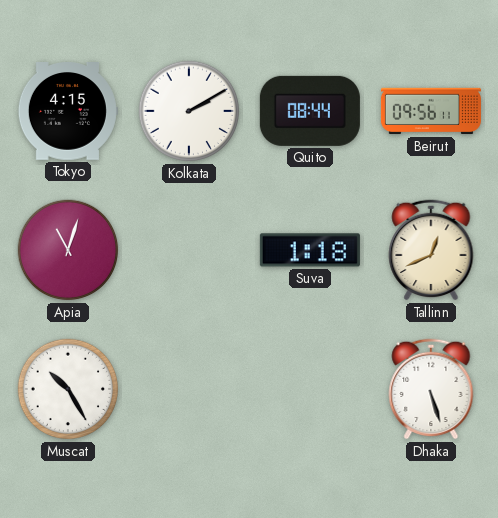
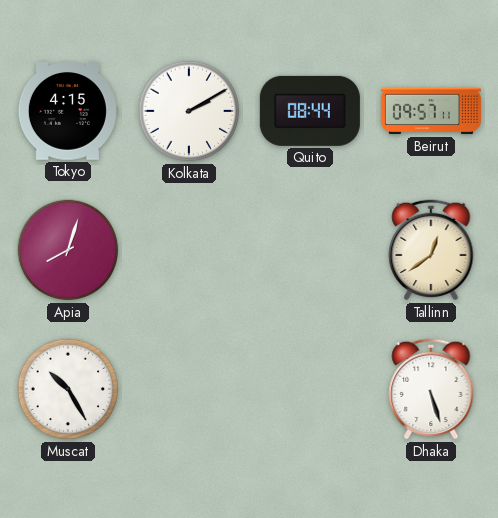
Beirut: 09:56 -> 09:57 (431, 111)
Apia: 11:03 -> 8:03 (68, 250)
Suva: 1:18 -> none (310, 250)
Tallinn: 12:41 -> 12:39 (431, 250)
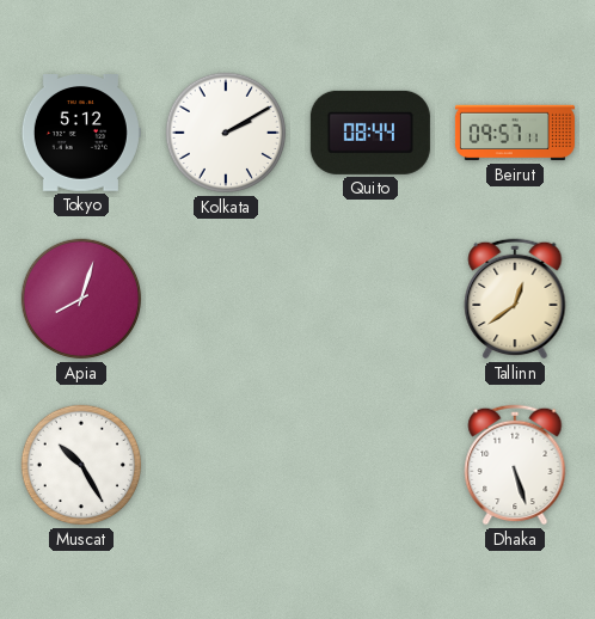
Tokyo: 4:15 -> 5:12 (81, 134)
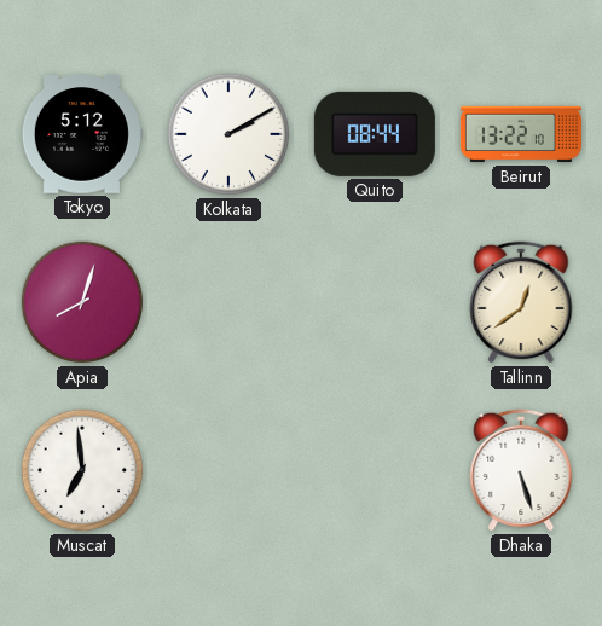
Beirut: 09:57 -> 13:22 (521, 134)
Muscat: 10:25 -> 6:59 (82, 470)
